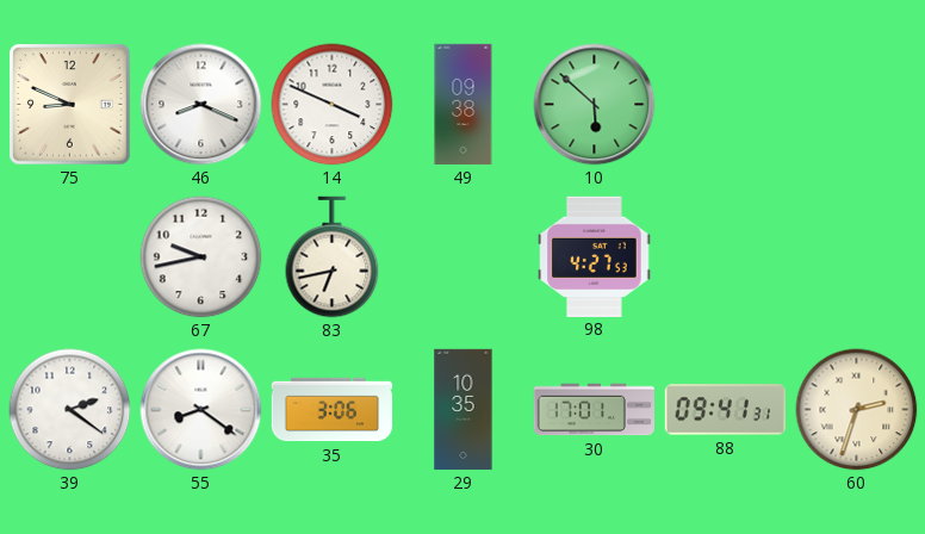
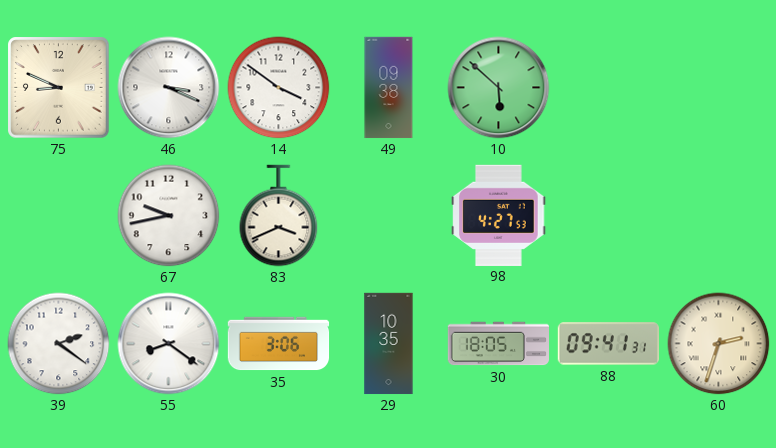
46: 8:19 -> 3:19 (169, 88)
14: 3:49 -> 3:51 (279, 88)
83: 6:43 -> 3:41 (279, 216)
30: 17:01 -> 18:05 (498, 344)
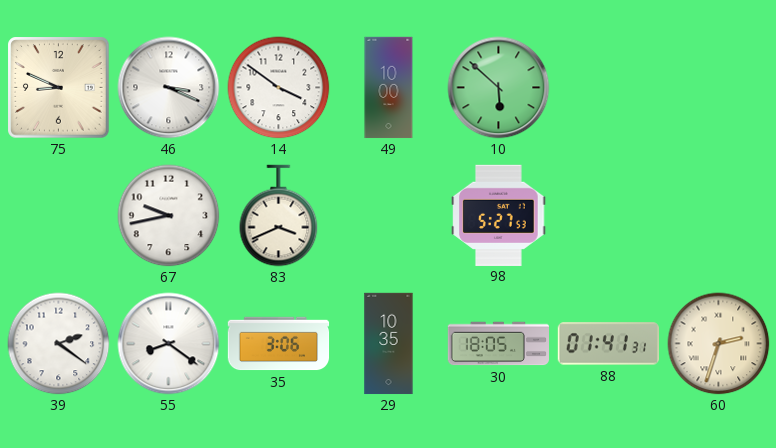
49: 09:38 -> 10:00 (389, 88)
98: 4:27 -> 5:27 (499, 215)
88: 09:41 -> 01:41 (608, 344)
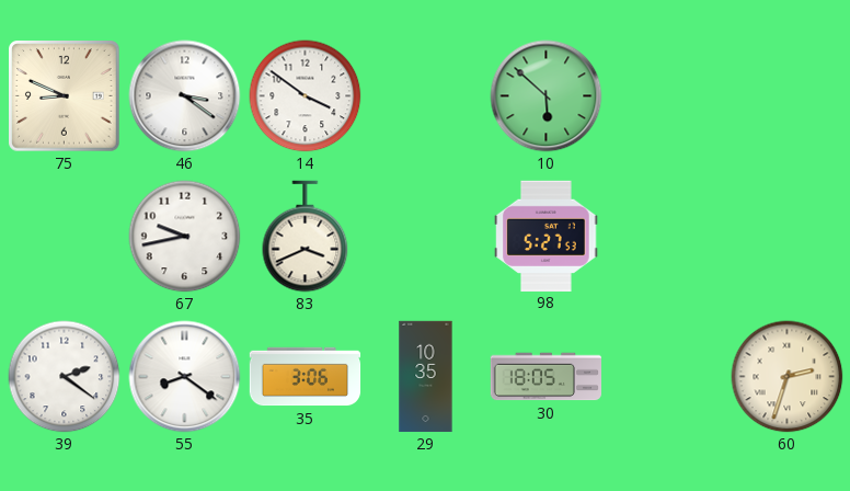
46: 3:19 -> 3:21 (185, 96)
49: 10:00 -> none (389, 88)
88: 01:41 -> none (608, 344)
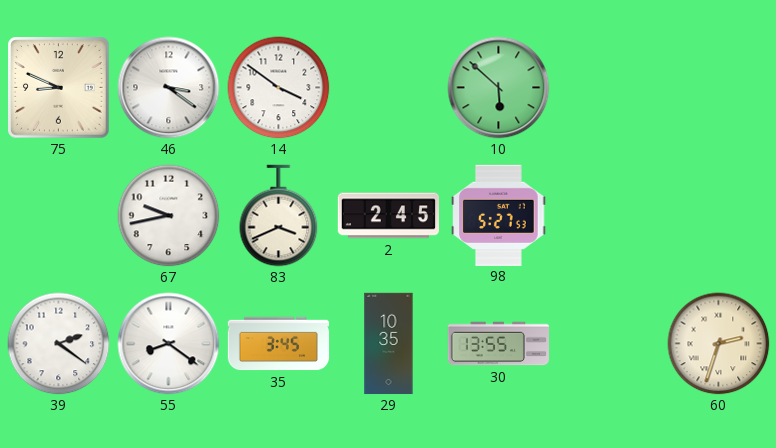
2: none -> 2:45 (388, 216)
35: 3:06 -> 3:45 (279, 344)
30: 18:05 -> 13:55 (498, 344)
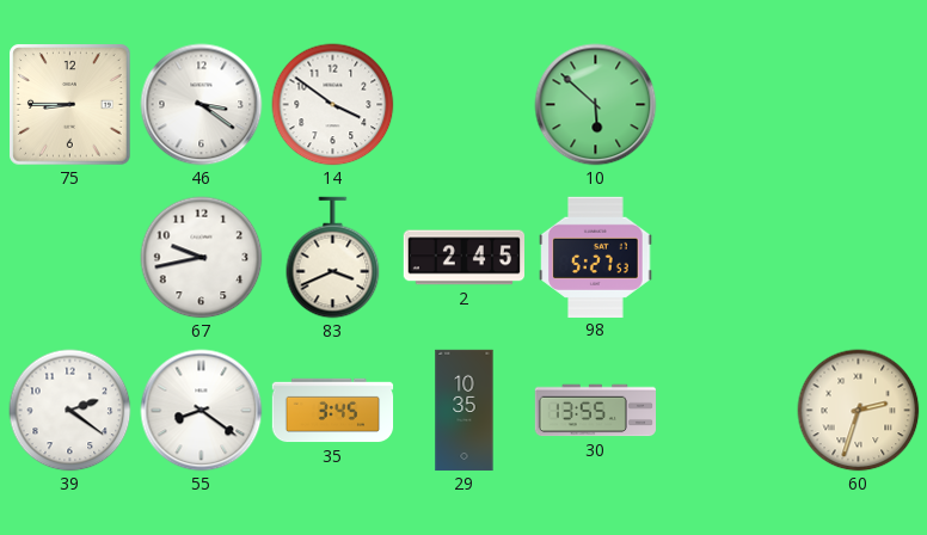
75: 8:49 -> 8:45 (70, 105)
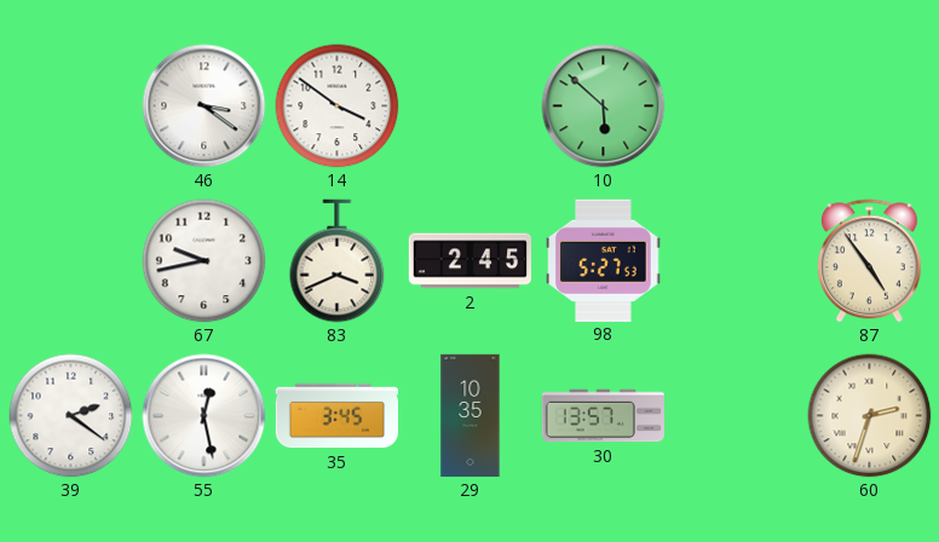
75: 8:45 -> none (70, 105)
87: none -> 4:54 (869, 261)
55: 8:21 -> 12:28 (204, 416)
30: 13:55 -> 13:57 (603, 416)
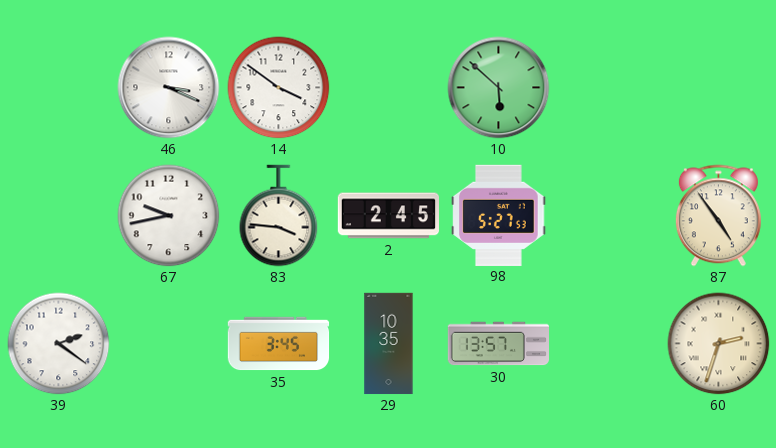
46: 3:21 -> 3:19 (169, 88)
83: 3:41 -> 3:46 (279, 216)
55: 12:28 -> none (204, 416)
